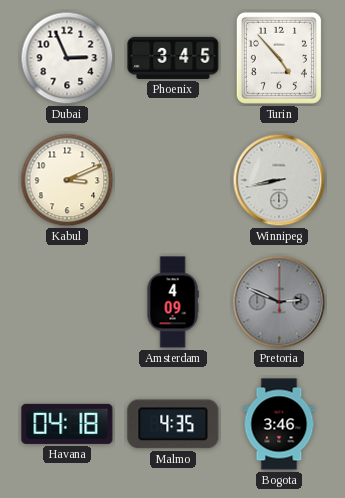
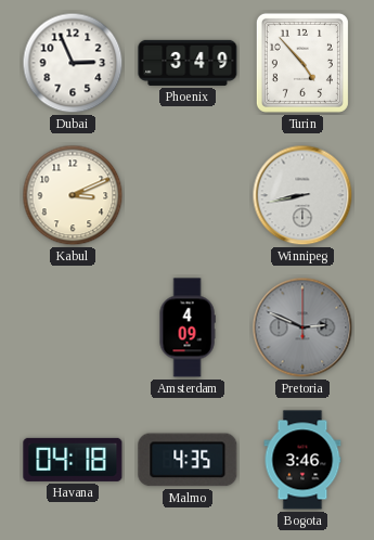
Phoenix: 3:45 -> 3:49 (188, 63)
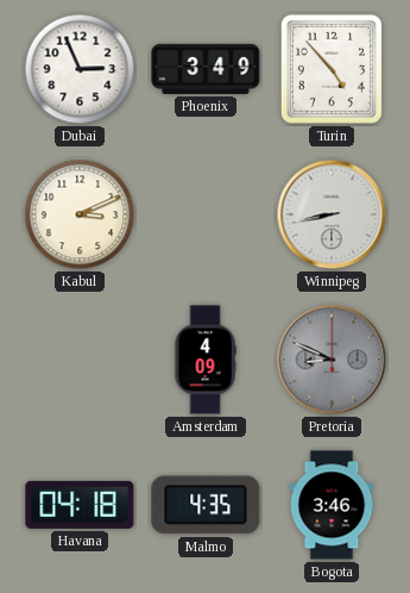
Pretoria: 2:49 -> 8:49 (332, 360)
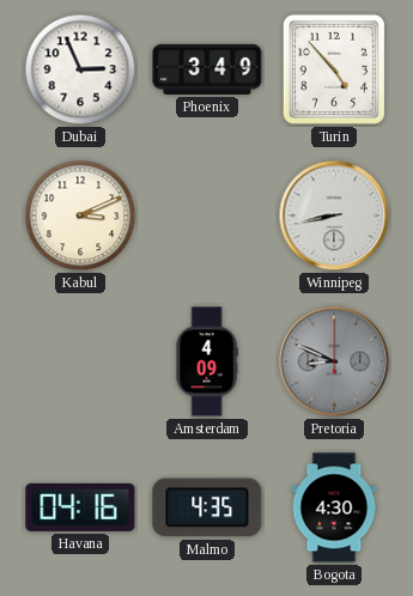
Havana: 04:18 -> 04:16 (80, 507)
Bogota: 3:46 -> 4:30 (334, 507)
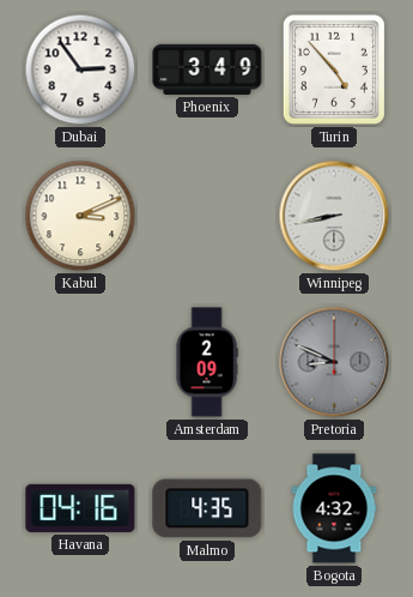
Dubai: 2:56 -> 2:54 (80, 70)
Amsterdam: 4:09 -> 2:09 (207, 362)
Bogota: 4:30 -> 4:32 (334, 508)
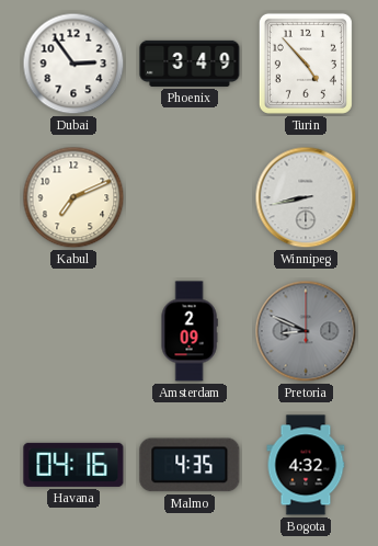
Kabul: 3:11 -> 7:11 (73, 197)
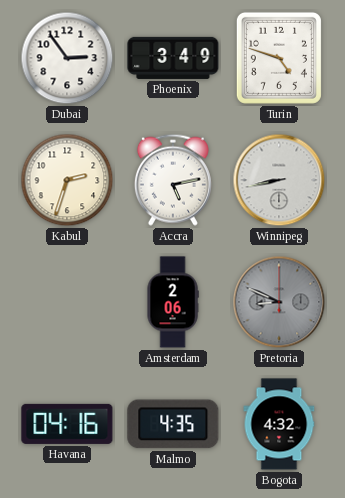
Turin: 4:53 -> 4:48 (279, 58)
Kabul: 7:11 -> 2:33 (67, 180)
Accra: none -> 5:13 (173, 180)
Amsterdam: 2:09 -> 2:06 (173, 302)
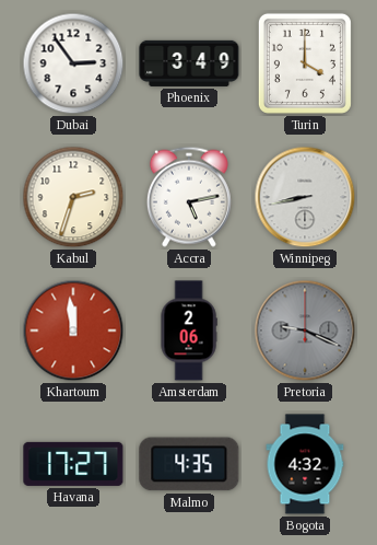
Turin: 4:48 -> 4:00 (305, 63)
Khartoum: none -> 11:59 (73, 331)
Pretoria: 8:49 -> 9:19 (305, 331)
Havana: 04:16 -> 17:27 (73, 464)
